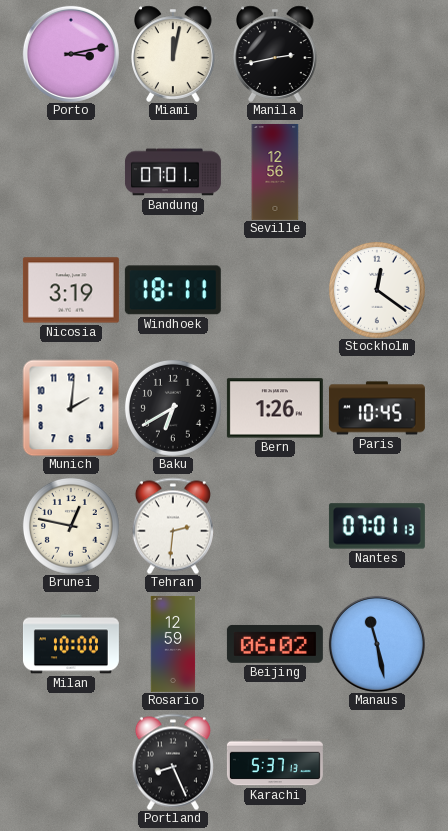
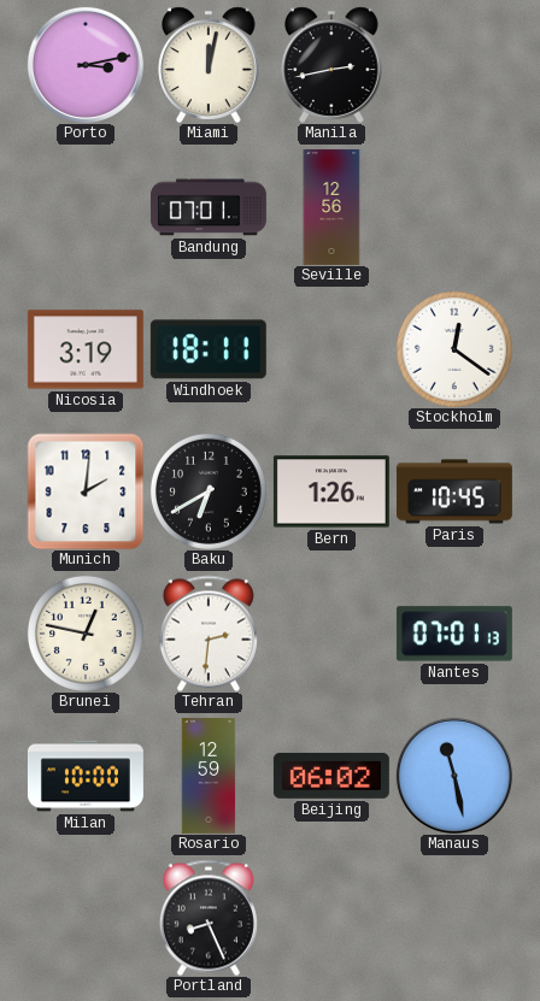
Karachi: 5:37 -> none (275, 762)
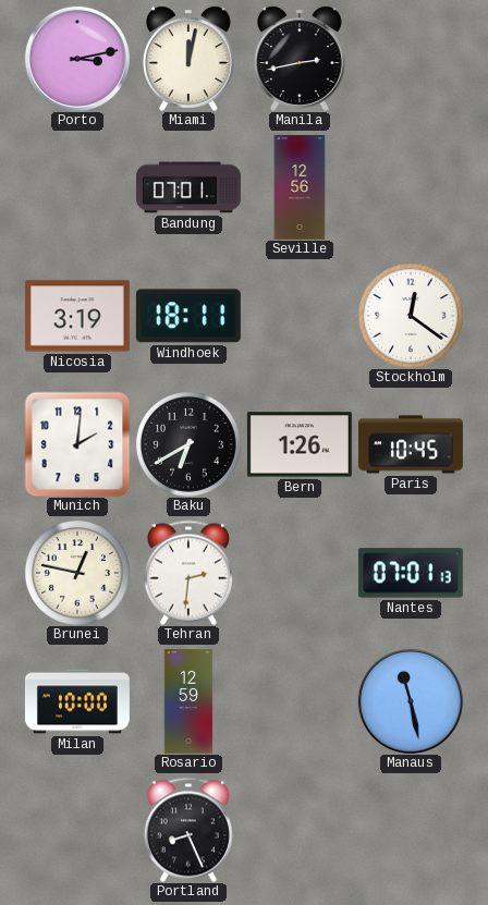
Beijing: 06:02 -> none (331, 776)
